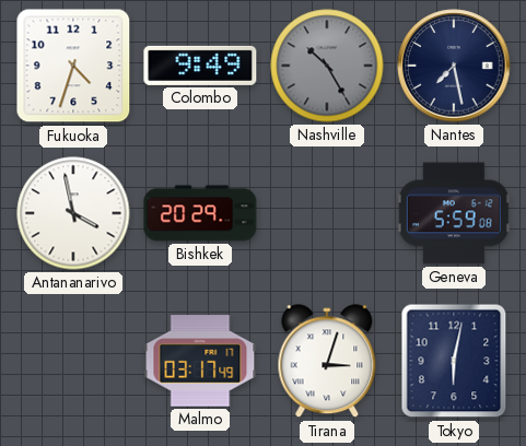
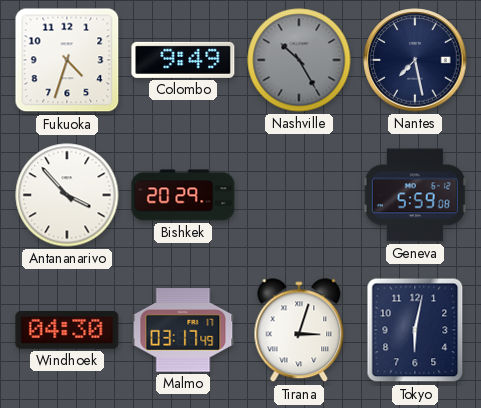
Antananarivo: 3:58 -> 3:53 (67, 195)
Windhoek: none -> 04:30 (67, 331)
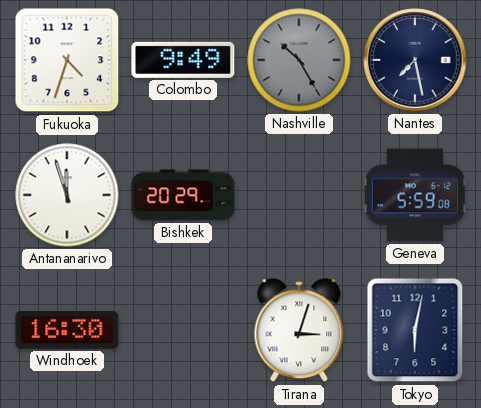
Antananarivo: 3:53 -> 11:57 (67, 195)
Windhoek: 04:30 -> 16:30 (67, 331)
Malmo: 03:17 -> none (183, 330)
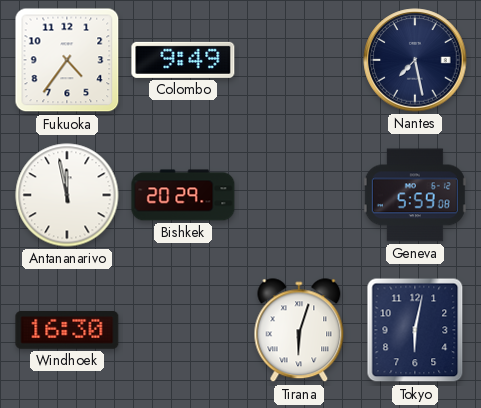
Fukuoka: 4:33 -> 4:36 (67, 60)
Nashville: 10:25 -> none (299, 60)
Antananarivo: 11:57 -> 11:58 (67, 195)
Tirana: 3:03 -> 6:03 (299, 331)
